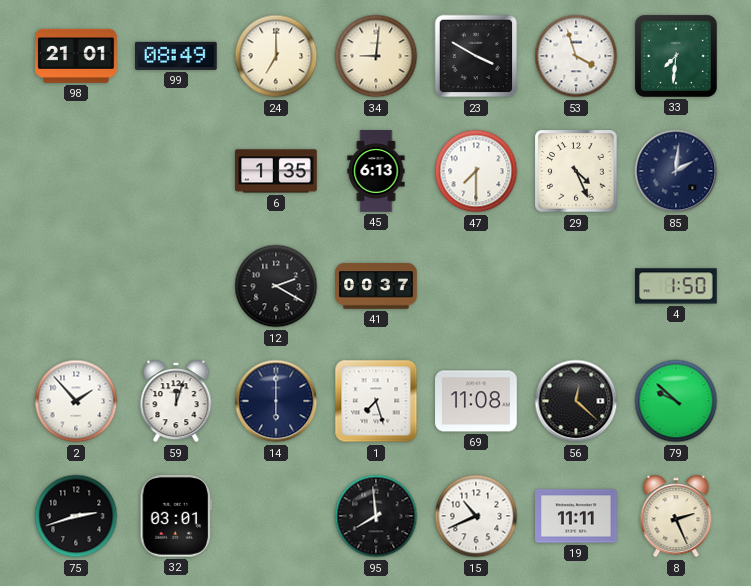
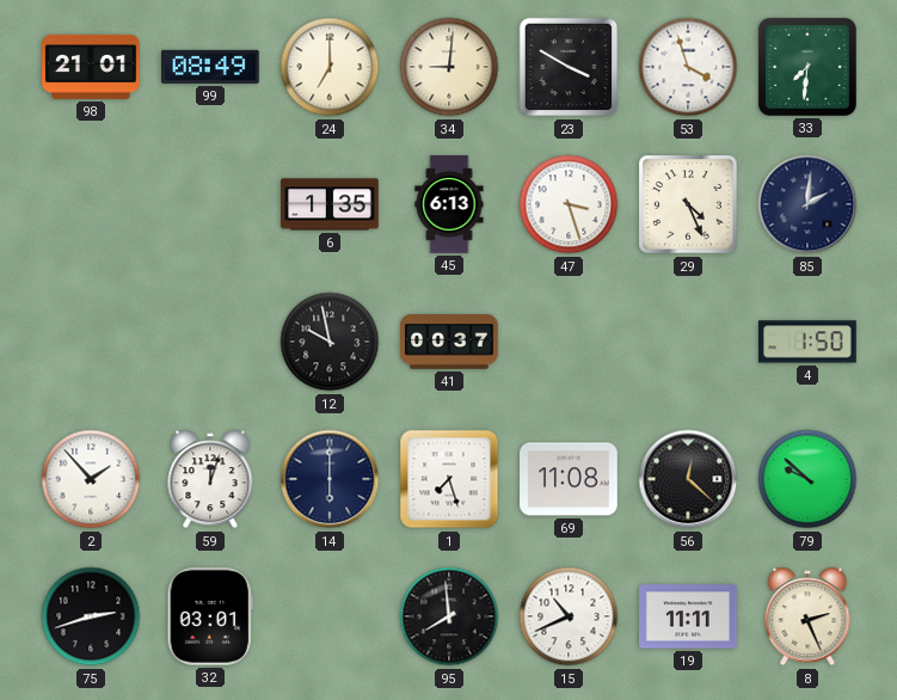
47: 7:30 -> 3:27 (569, 204)
12: 2:20 -> 9:58 (330, 342)
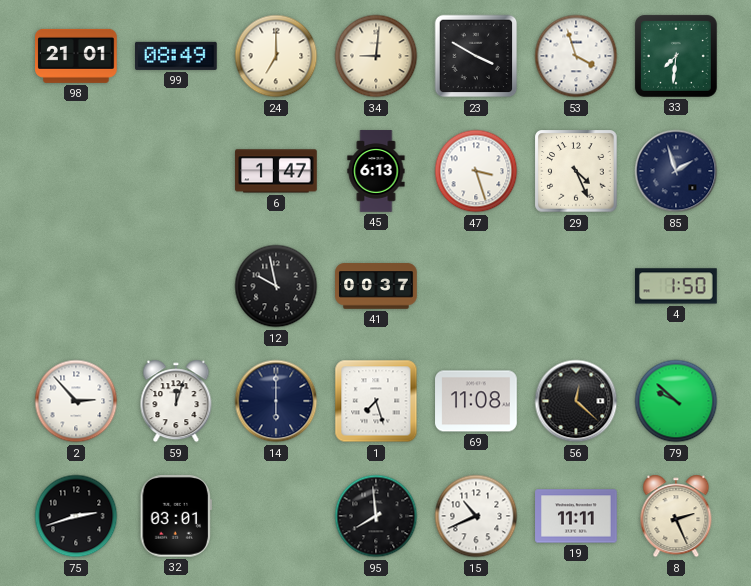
6: 1:35 -> 1:47 (276, 171)
85: 2:01 -> 1:57 (676, 171)
2: 1:53 -> 2:53 (76, 401)
